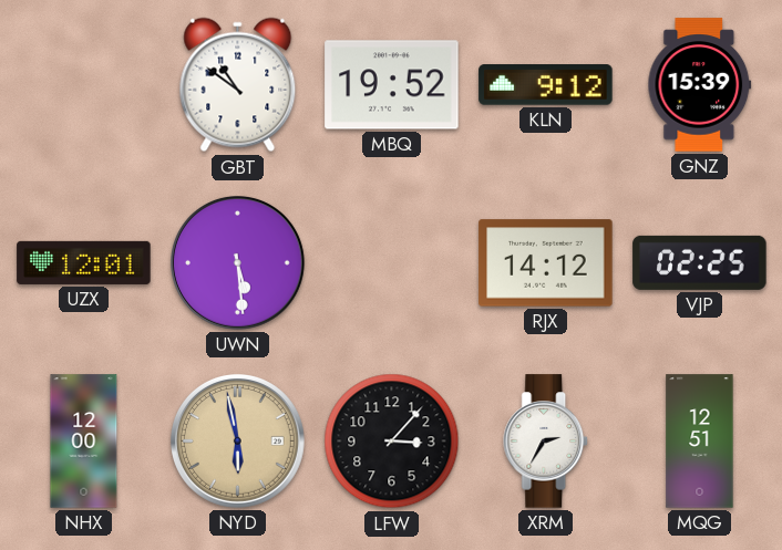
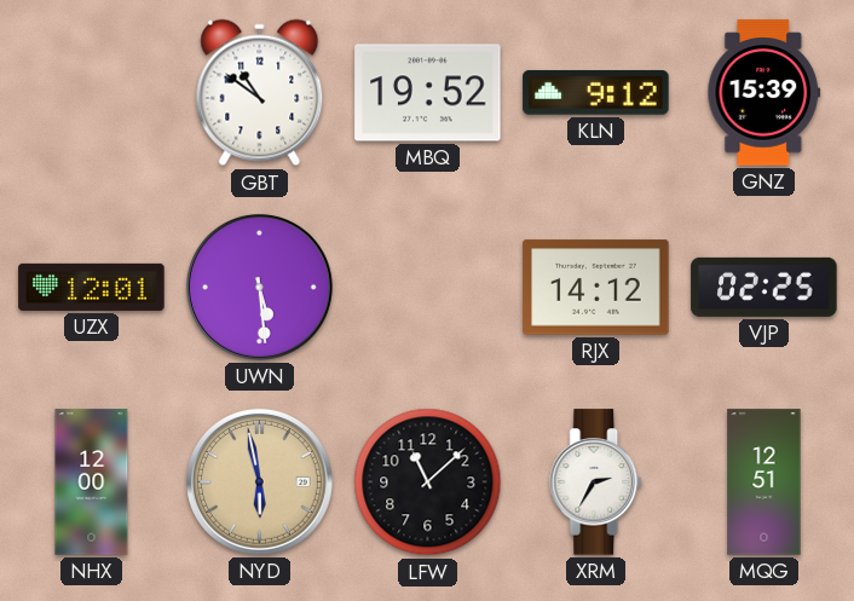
LFW: 3:07 -> 11:08 (428, 482)
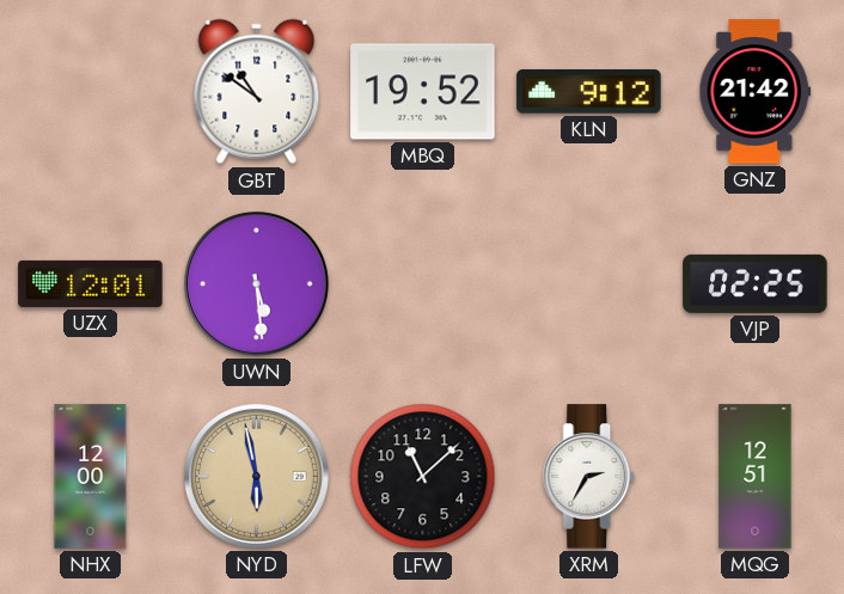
GNZ: 15:39 -> 21:42 (756, 92)
RJX: 14:12 -> none (596, 288)
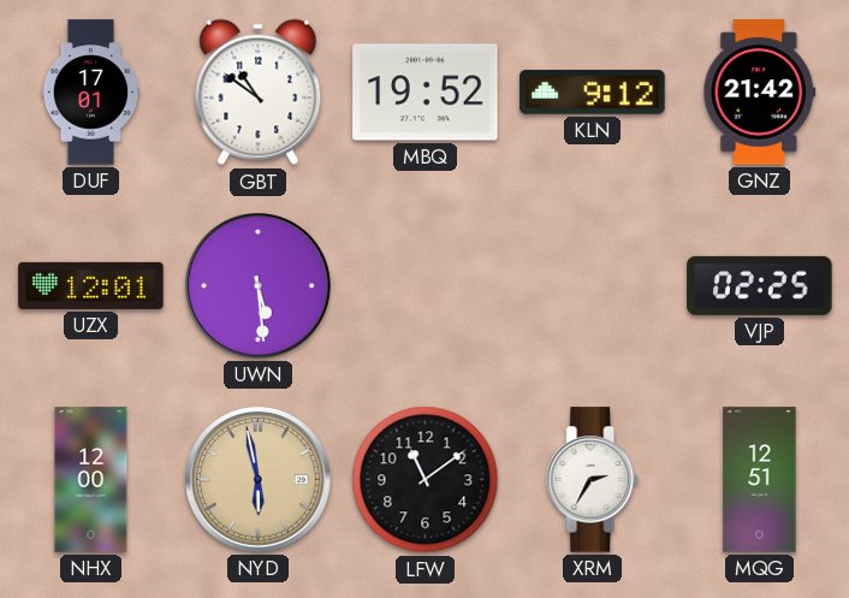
DUF: none -> 17:01 (91, 93)
LFW: 11:08 -> 11:09 (426, 480)
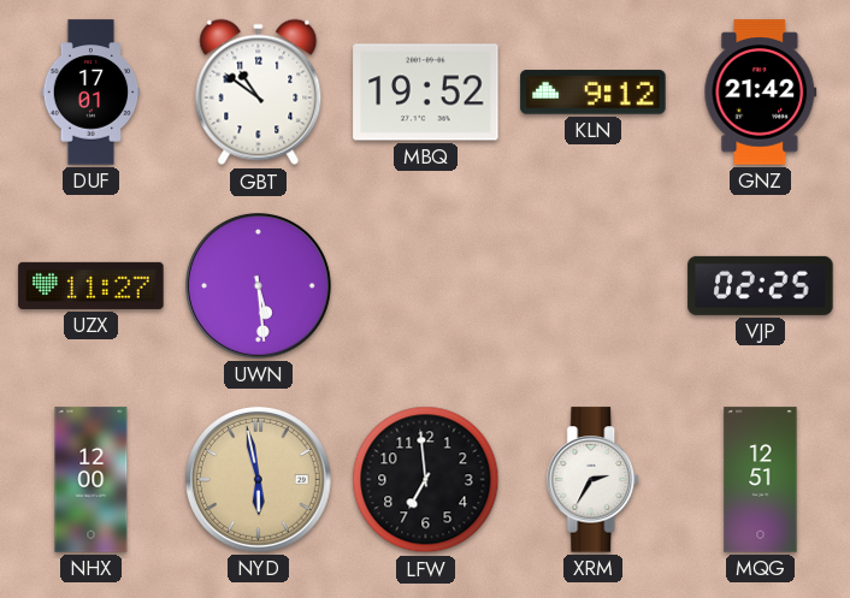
UZX: 12:01 -> 11:27 (92, 285)
LFW: 11:09 -> 6:59 (426, 480)
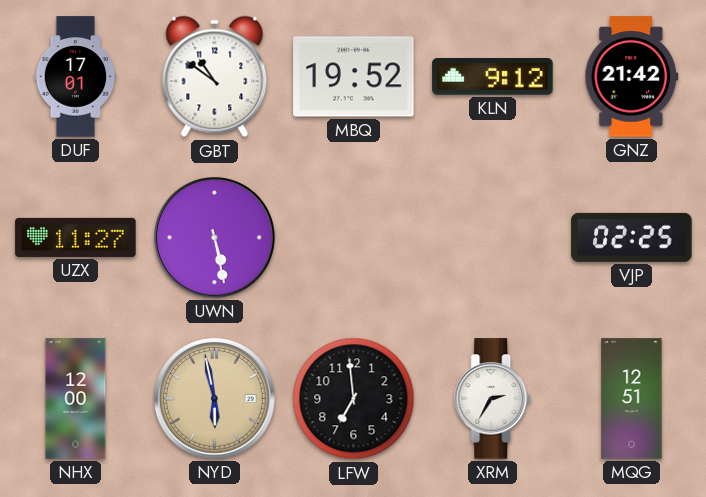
UWN: 5:29 -> 5:28 (214, 237)
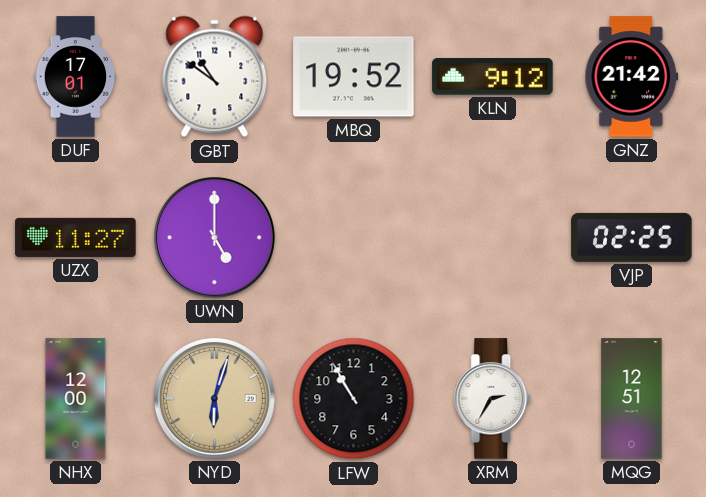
UWN: 5:28 -> 5:00 (214, 237)
NYD: 5:58 -> 6:03 (214, 398)
LFW: 6:59 -> 10:55 (354, 399)
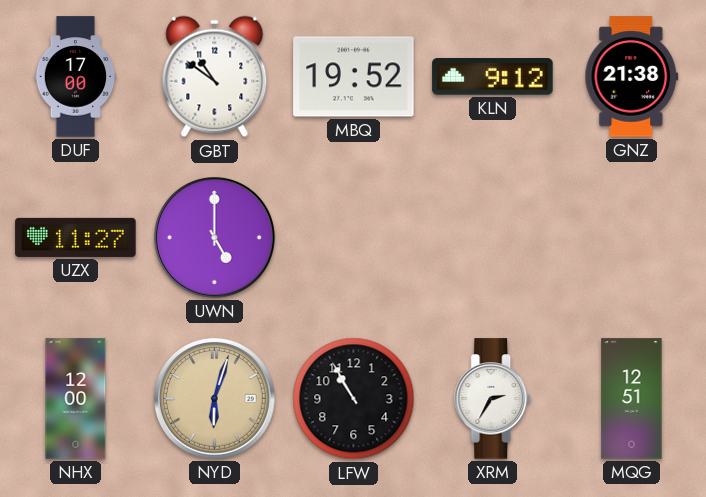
DUF: 17:01 -> 17:00 (76, 77)
GNZ: 21:42 -> 21:38 (632, 77)
VJP: 02:25 -> none (632, 237)
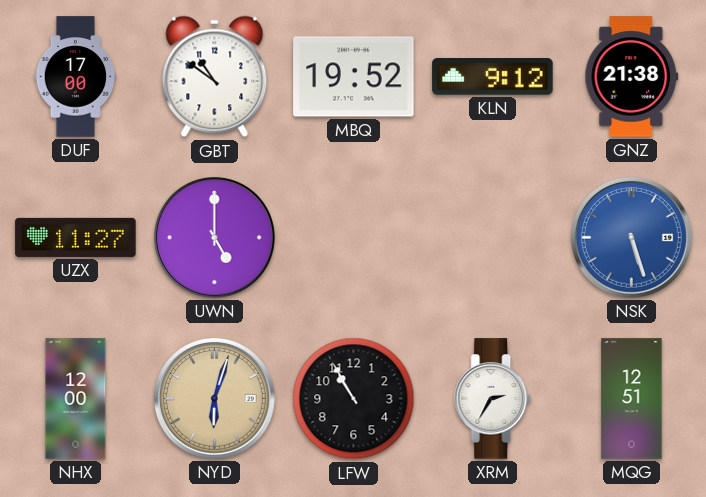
NSK: none -> 5:27 (631, 237)
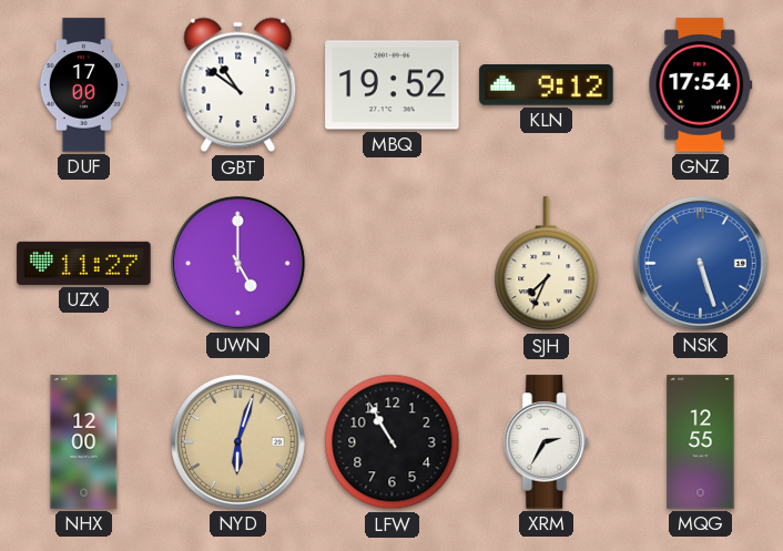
GNZ: 21:38 -> 17:54 (701, 85)
SJH: none -> 7:34 (547, 264)
MQG: 12:51 -> 12:55 (701, 442)
